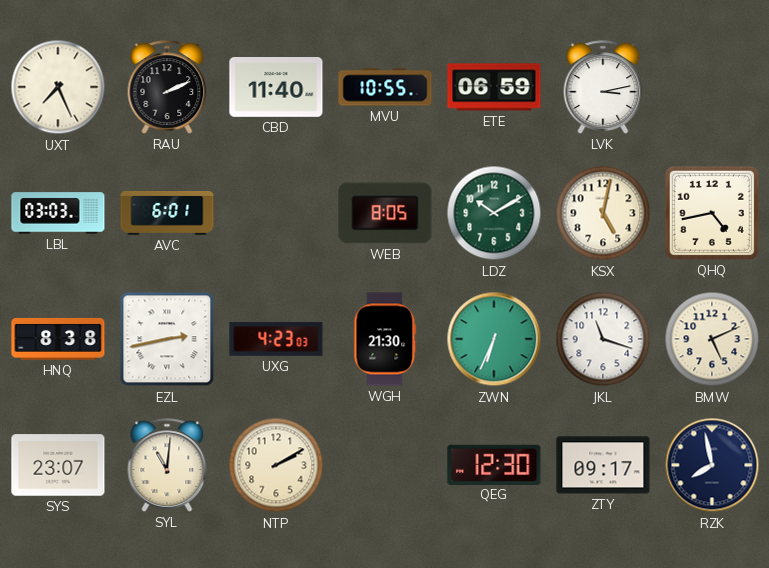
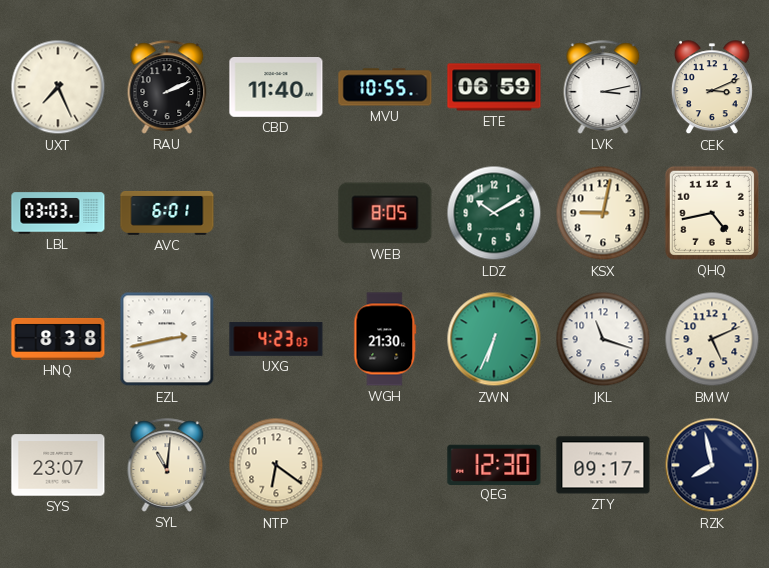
CEK: none -> 3:11 (712, 88)
KSX: 5:02 -> 9:02 (603, 213)
NTP: 2:10 -> 6:21 (276, 465)
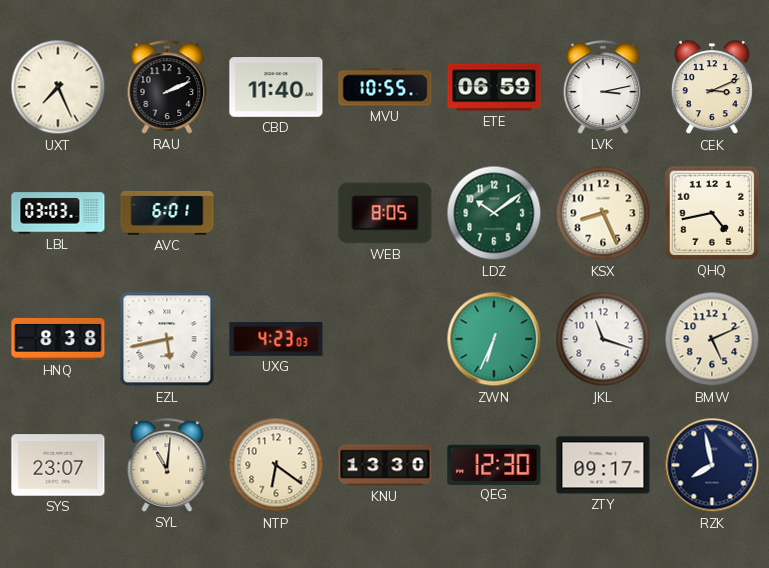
LDZ: 10:10 -> 10:09 (494, 213)
KSX: 9:02 -> 8:26 (603, 213)
EZL: 2:43 -> 5:43 (167, 339)
WGH: 21:30 -> none (385, 339)
KNU: none -> 13:30 (385, 465)
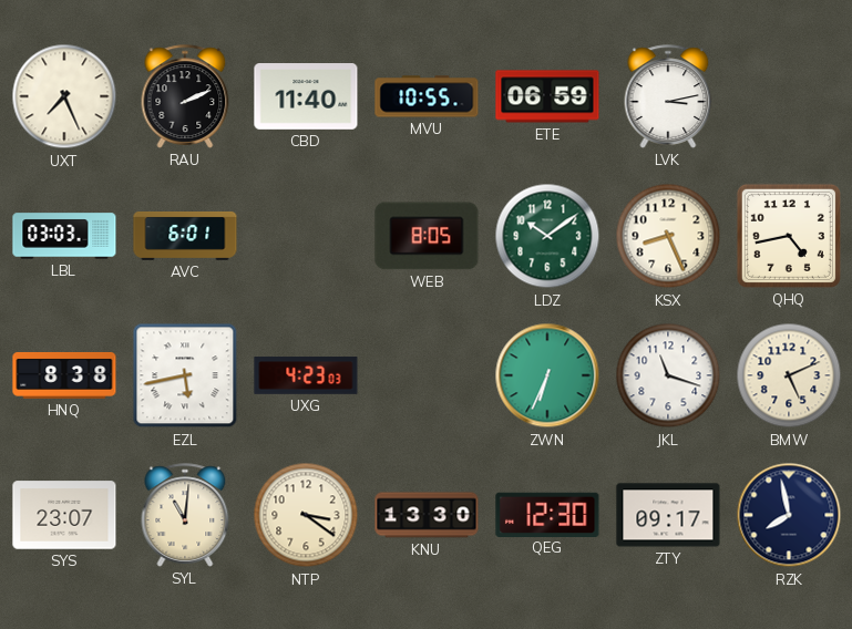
CEK: 3:11 -> none (712, 88)
NTP: 6:21 -> 3:21 (306, 515)
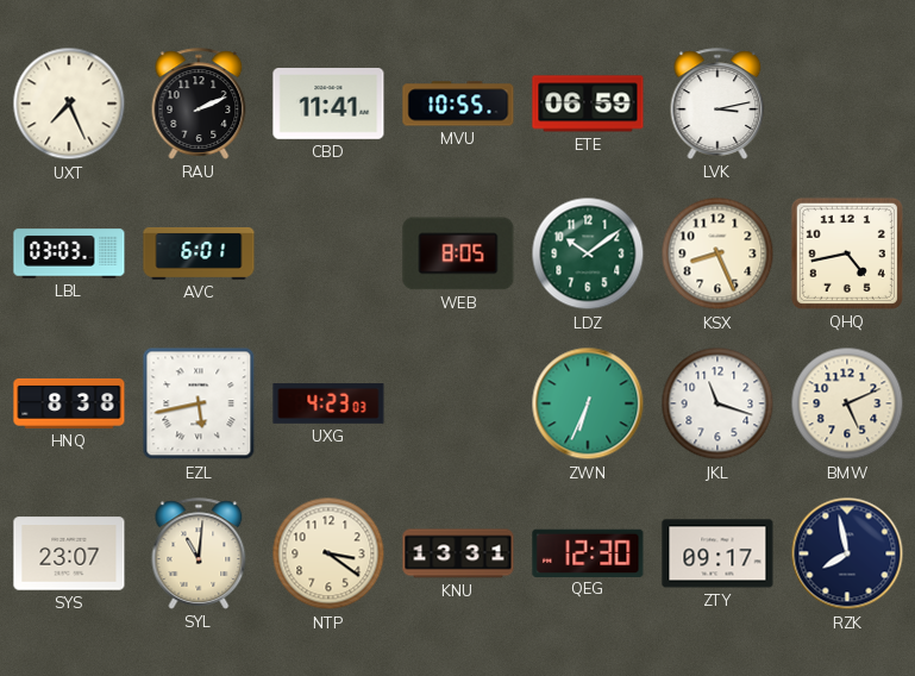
CBD: 11:40 -> 11:41 (328, 105)
KNU: 13:30 -> 13:31 (458, 553)
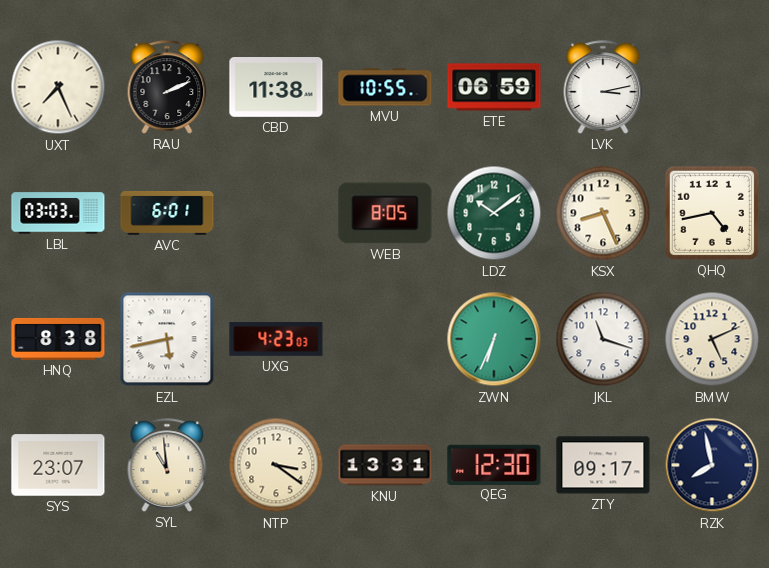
CBD: 11:41 -> 11:38 (276, 88)
SYL: 11:01 -> 10:59 (167, 465)
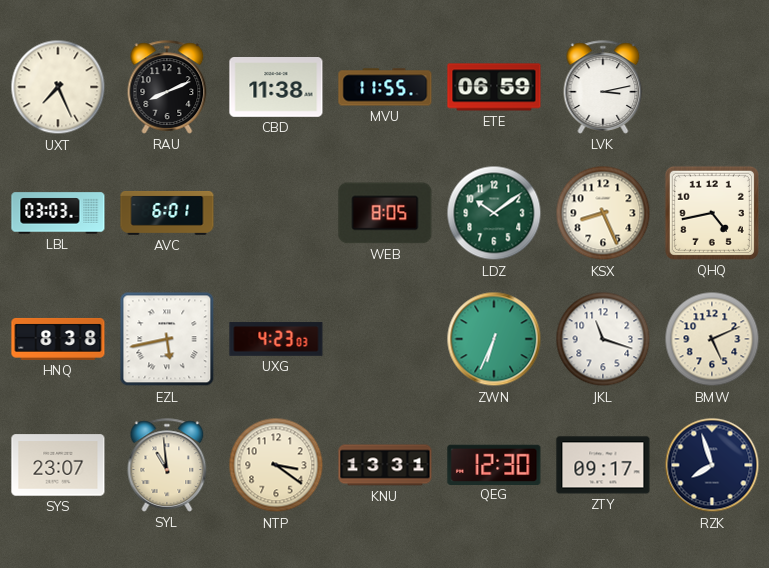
RAU: 2:11 -> 8:11 (167, 87)
MVU: 10:55 -> 11:55 (385, 87)
RZK: 7:58 -> 7:57 (712, 465)
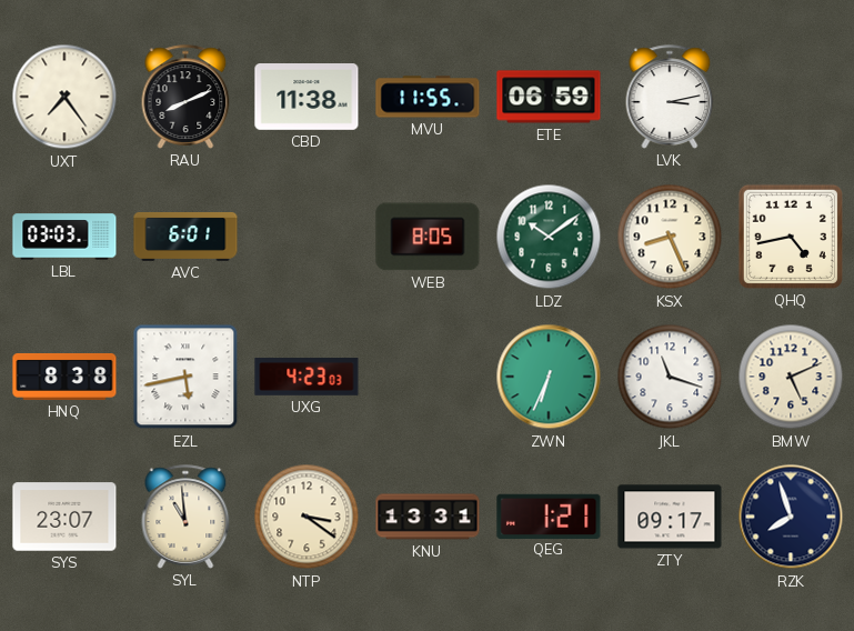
UXT: 7:26 -> 7:24 (64, 97)
QEG: 12:30 -> 1:21 (549, 515)
